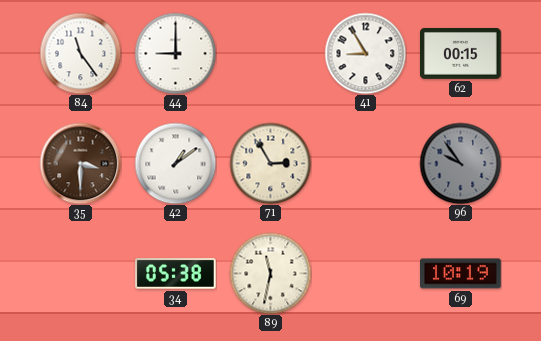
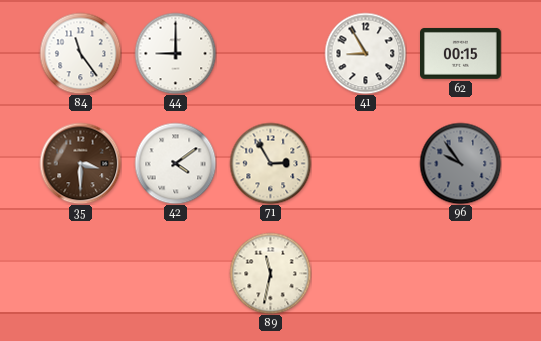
42: 1:09 -> 4:09 (175, 163)
34: 05:38 -> none (176, 274)
69: 10:19 -> none (461, 274)
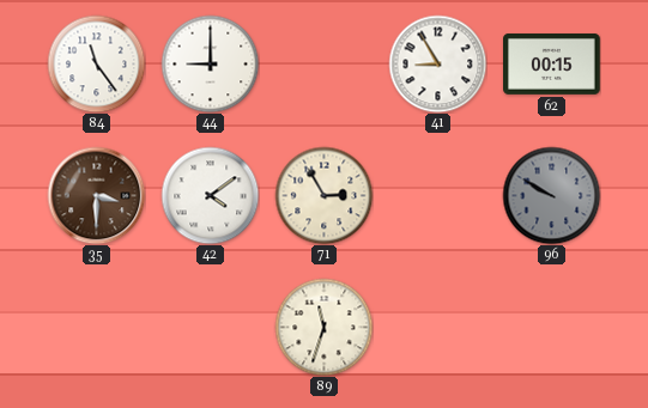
96: 9:54 -> 9:50 (551, 195)
89: 11:32 -> 11:33 (323, 327)
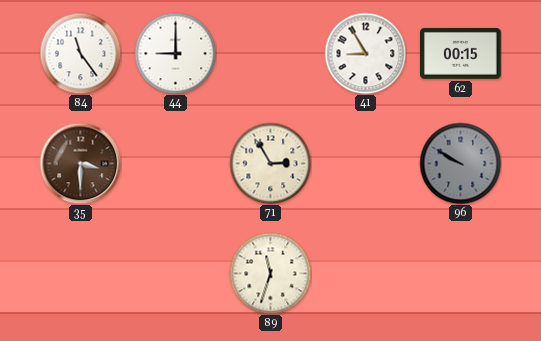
42: 4:09 -> none (210, 195)
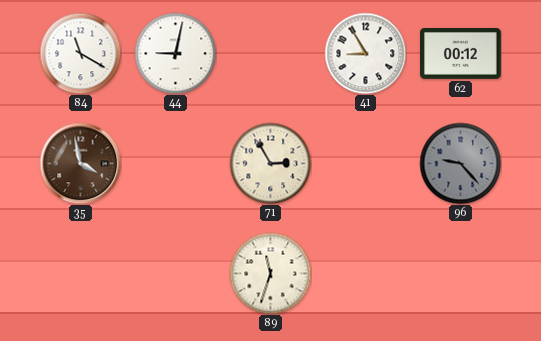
84: 11:24 -> 11:20 (80, 53)
44: 9:00 -> 9:02 (175, 53)
62: 00:15 -> 00:12 (461, 53)
35: 3:30 -> 3:58 (80, 163)
96: 9:50 -> 9:23 (460, 163)
